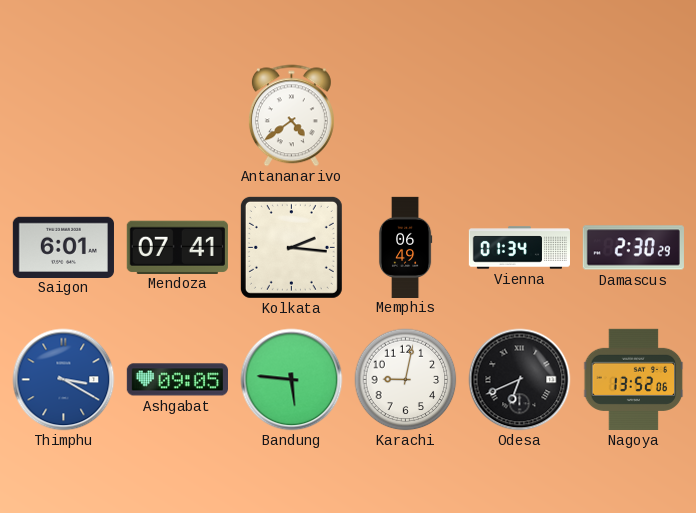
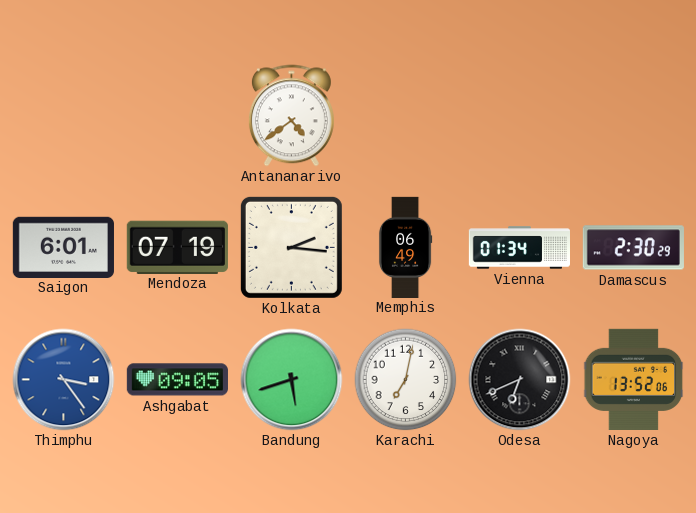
Mendoza: 07:41 -> 07:19 (177, 247)
Thimphu: 3:20 -> 3:24 (64, 380)
Bandung: 5:46 -> 5:42 (292, 380)
Karachi: 9:02 -> 7:02 (406, 380)
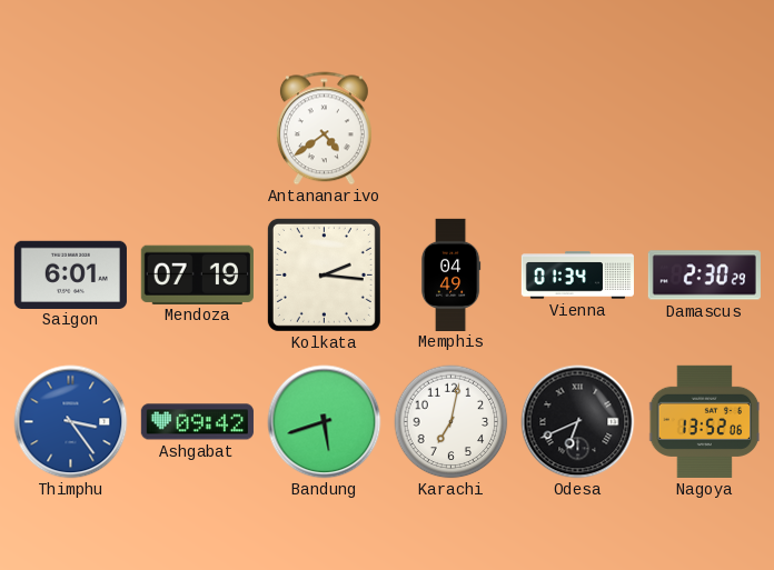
Memphis: 06:49 -> 04:49 (450, 274)
Ashgabat: 09:05 -> 09:42 (197, 422)
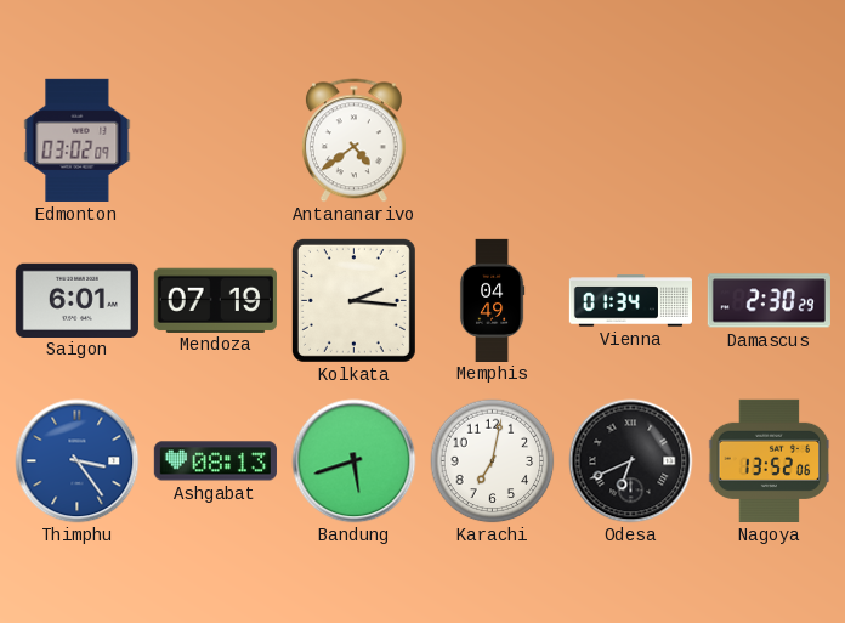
Edmonton: none -> 03:02 (78, 140)
Ashgabat: 09:42 -> 08:13 (215, 461)
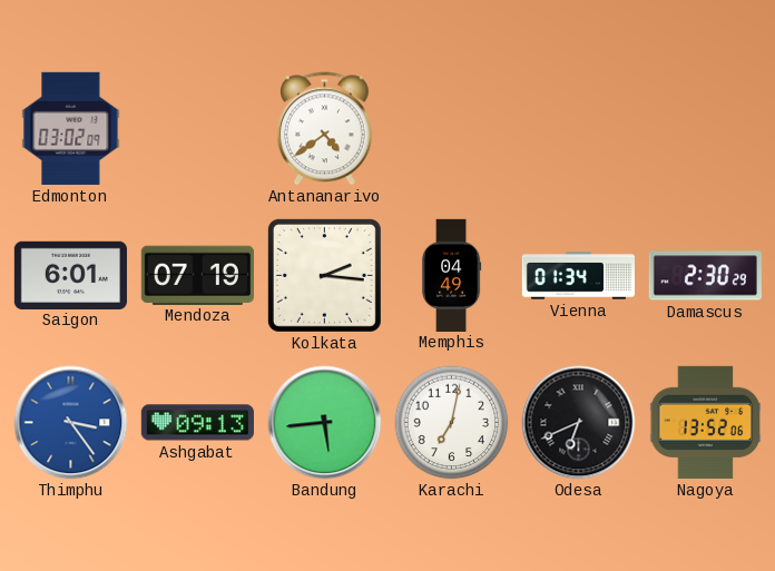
Ashgabat: 08:13 -> 09:13 (197, 423)
Bandung: 5:42 -> 5:44 (325, 423)
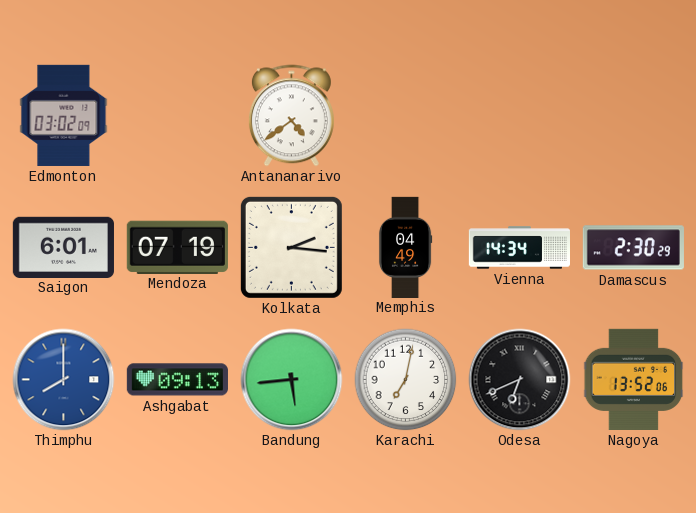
Vienna: 01:34 -> 14:34 (519, 248)
Thimphu: 3:24 -> 8:00 (64, 380)
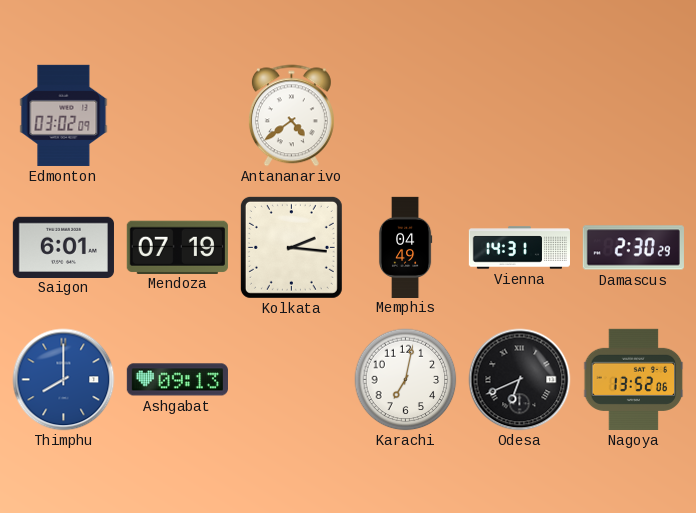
Vienna: 14:34 -> 14:31 (519, 248)
Bandung: 5:44 -> none (292, 380)
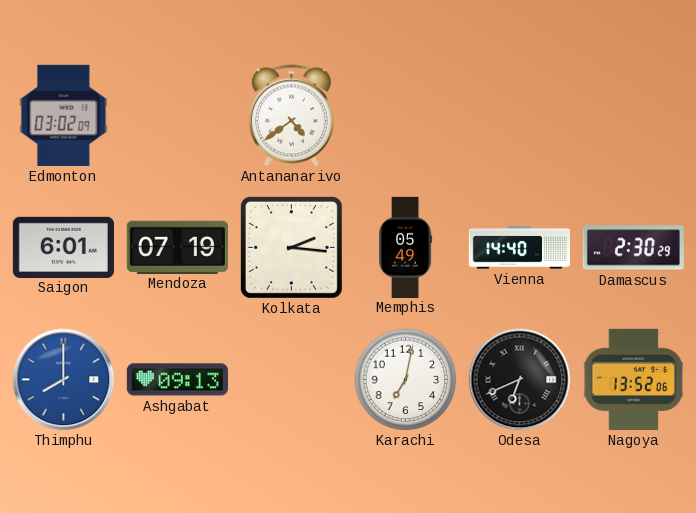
Memphis: 04:49 -> 05:49 (405, 247)
Vienna: 14:31 -> 14:40 (519, 248)
